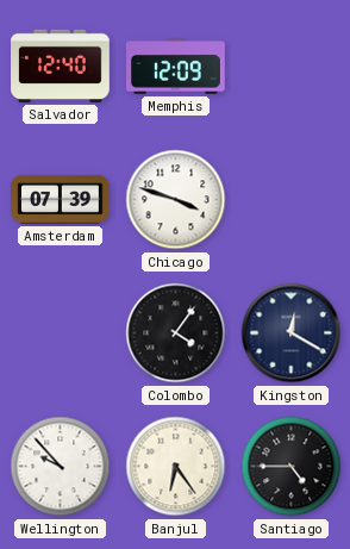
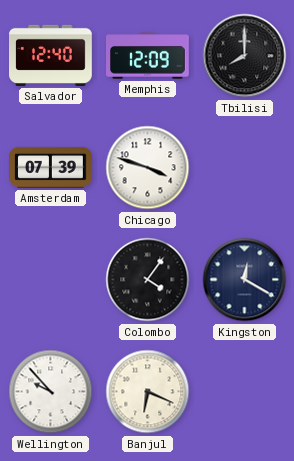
Tbilisi: none -> 8:00 (245, 56)
Banjul: 6:24 -> 6:19 (148, 392)
Santiago: 4:45 -> none (292, 467)
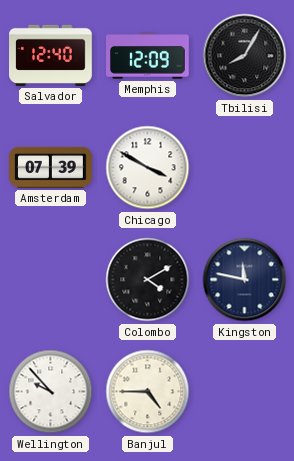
Tbilisi: 8:00 -> 8:05 (245, 56)
Chicago: 3:48 -> 3:50 (148, 168)
Colombo: 4:06 -> 4:10 (148, 280)
Kingston: 12:20 -> 11:47 (245, 280)
Banjul: 6:19 -> 4:45 (148, 392)
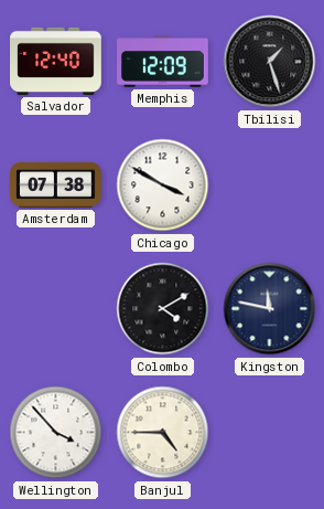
Tbilisi: 8:05 -> 1:27 (270, 62)
Amsterdam: 07:39 -> 07:38 (56, 184)
Wellington: 9:53 -> 3:53 (56, 433)
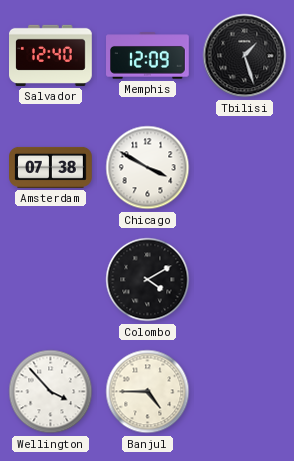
Kingston: 11:47 -> none (270, 309)
